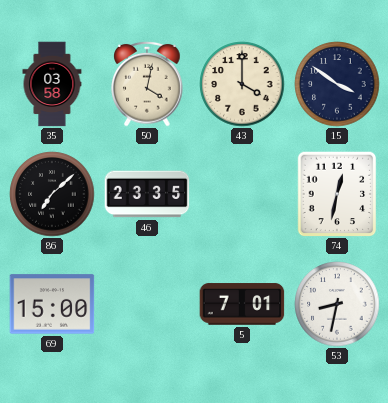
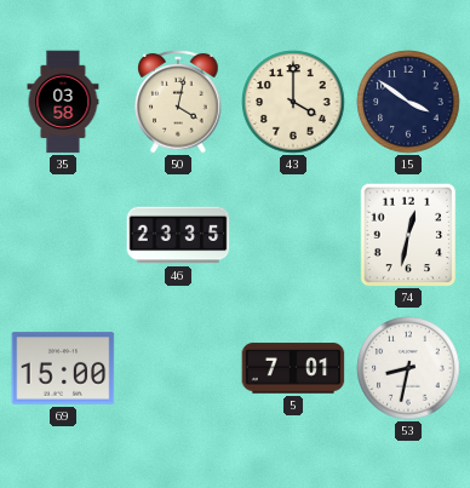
86: 7:08 -> none (52, 194)
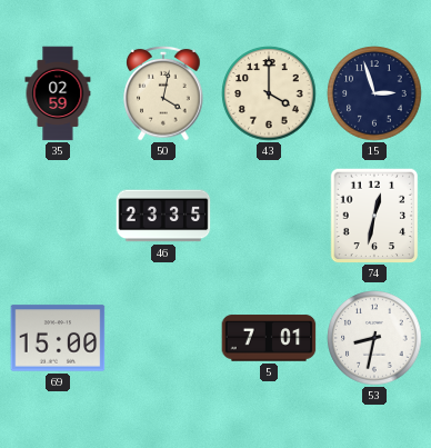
35: 03:58 -> 02:59 (58, 93)
15: 3:51 -> 2:57 (374, 93)
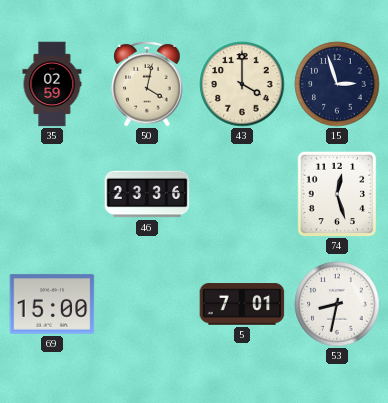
46: 23:35 -> 23:36 (147, 194)
74: 12:32 -> 12:27 (337, 194)
